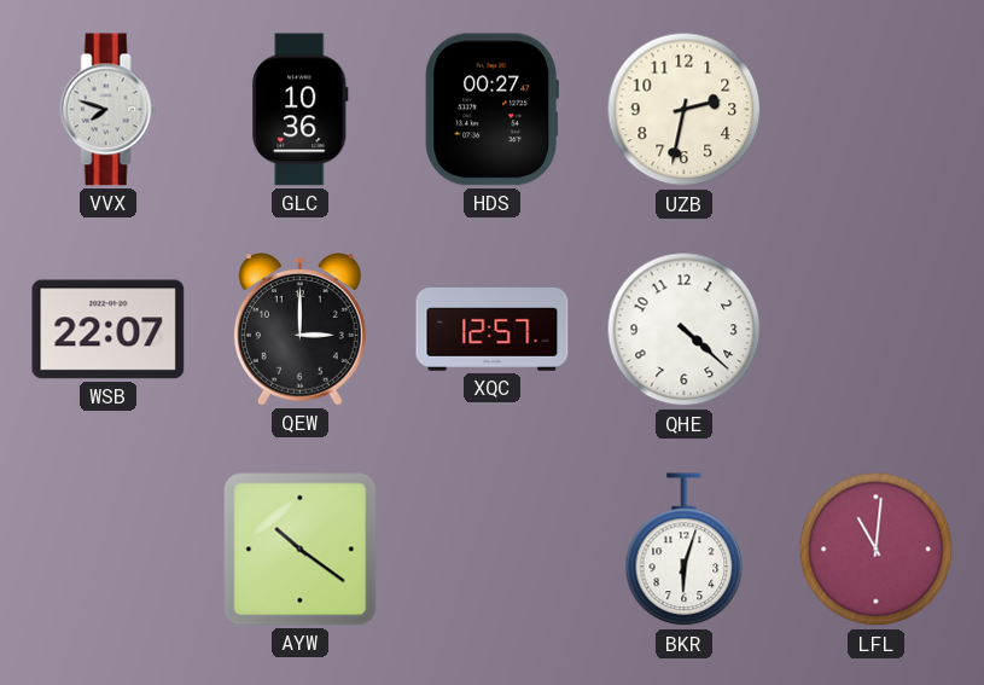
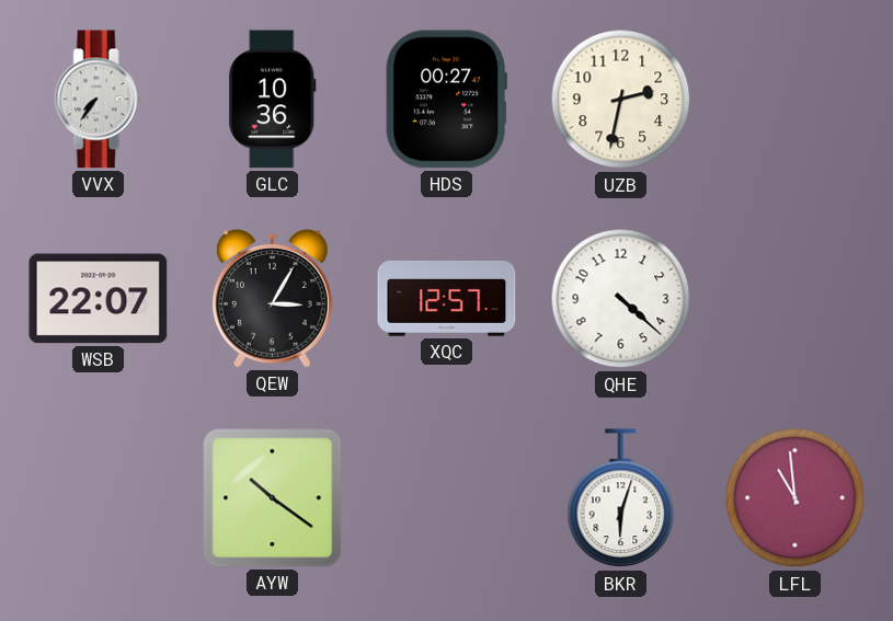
VVX: 7:48 -> 7:36 (99, 100)
QEW: 3:00 -> 3:05 (272, 299)
LFL: 11:01 -> 10:59 (795, 498)
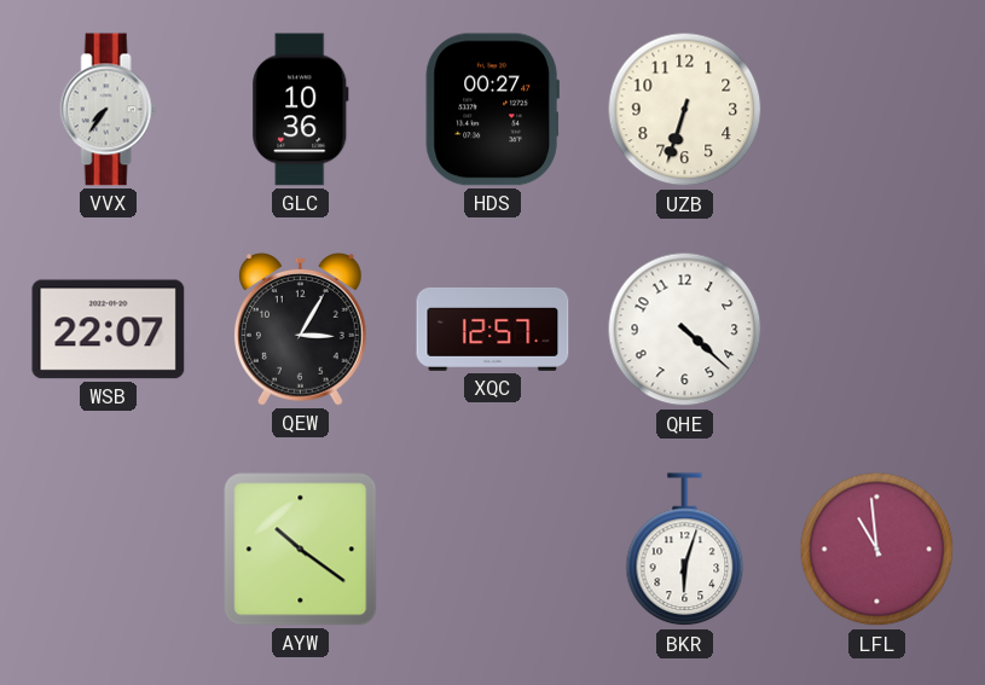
UZB: 2:32 -> 6:33 (685, 110)
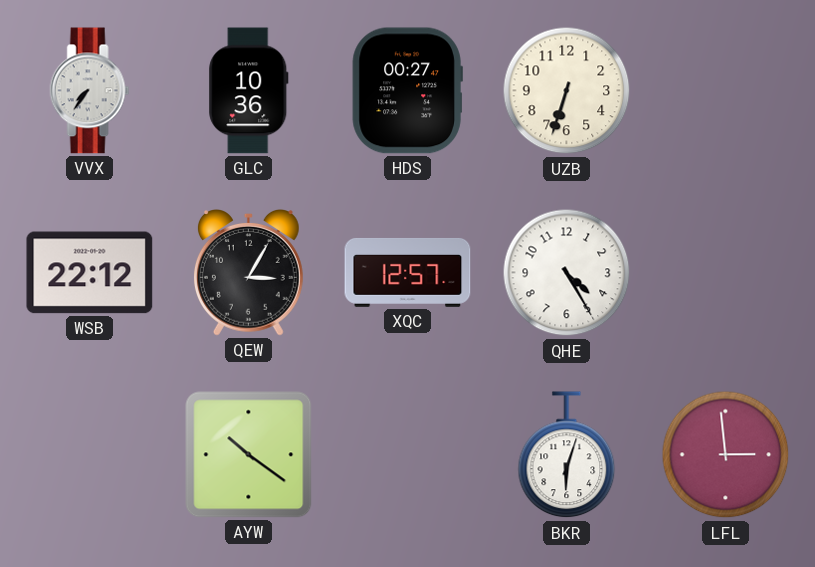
WSB: 22:07 -> 22:12 (90, 273)
QHE: 4:22 -> 4:25 (567, 273)
LFL: 10:59 -> 2:59 (726, 455)
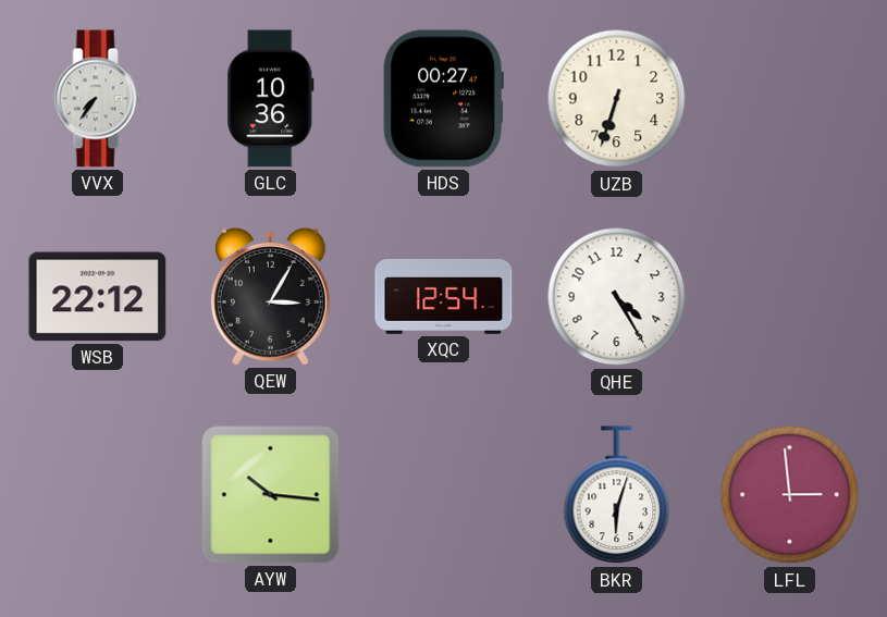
XQC: 12:57 -> 12:54 (444, 296)
AYW: 10:21 -> 10:16 (271, 495)
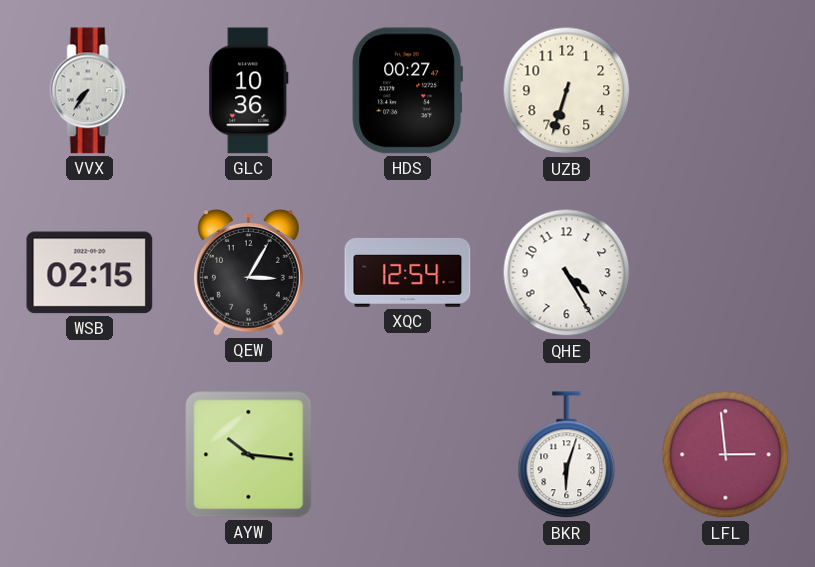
WSB: 22:12 -> 02:15 (90, 273)
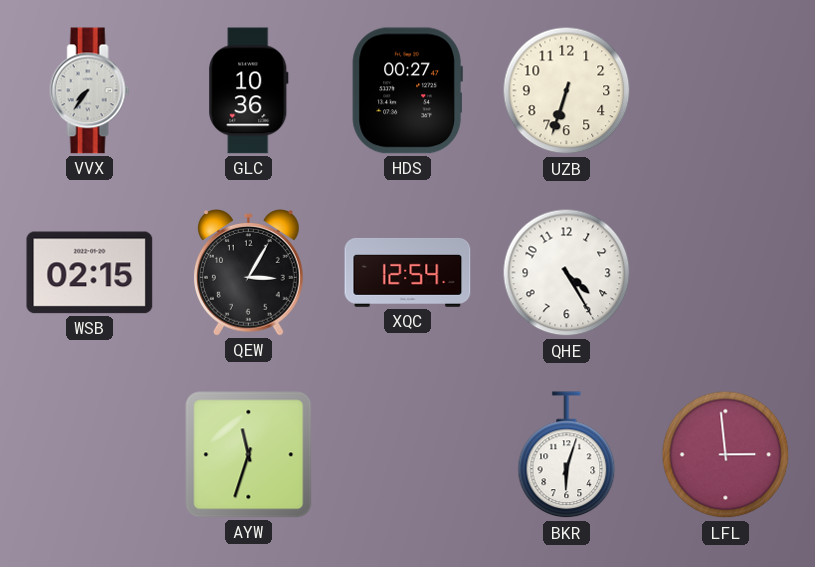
AYW: 10:16 -> 11:33 (249, 455)
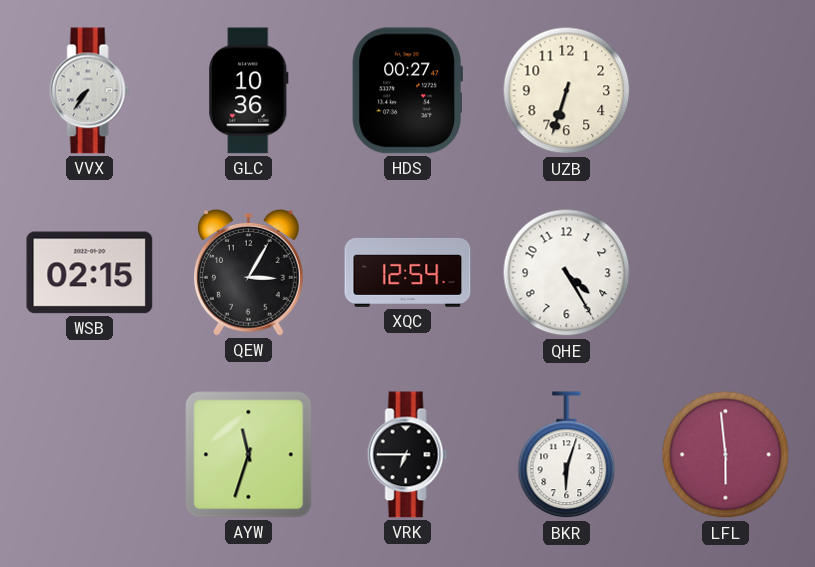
VRK: none -> 6:45 (408, 455)
LFL: 2:59 -> 5:59 (726, 455)
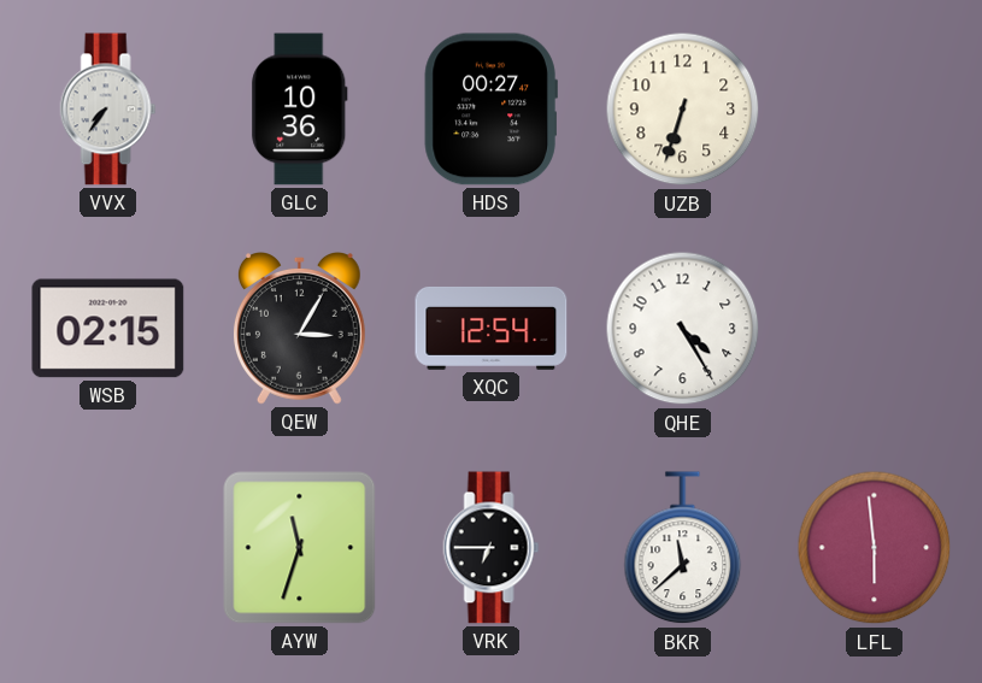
BKR: 6:03 -> 11:38 (683, 548)
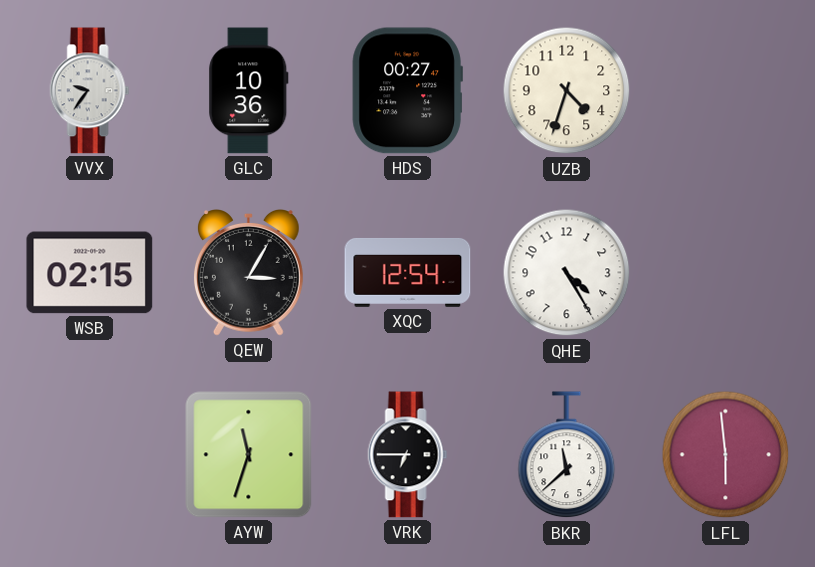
VVX: 7:36 -> 9:36 (90, 91)
UZB: 6:33 -> 4:33 (567, 91)
